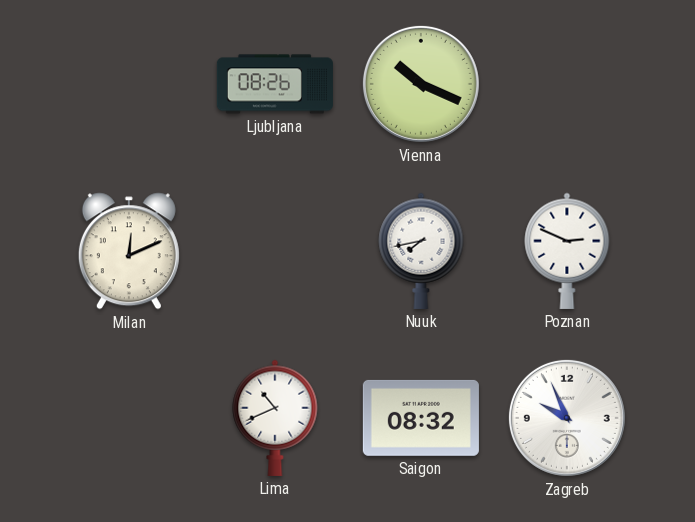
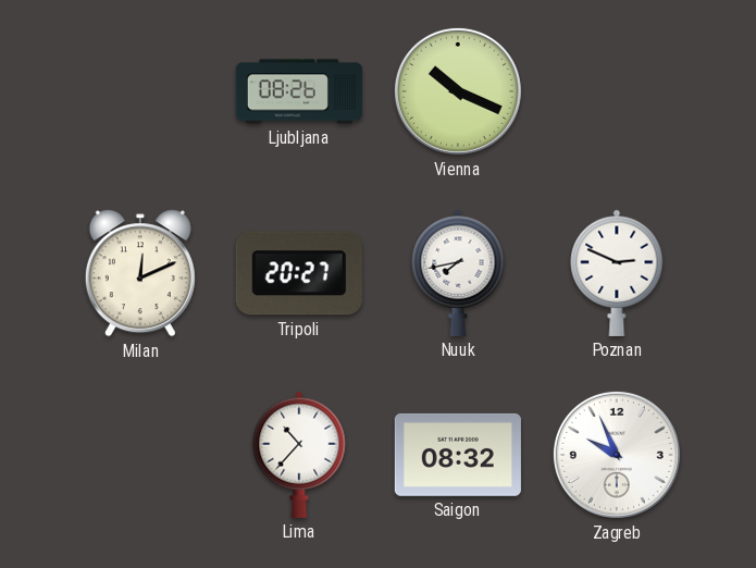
Tripoli: none -> 20:27 (299, 273)
Lima: 10:41 -> 10:37 (299, 455)
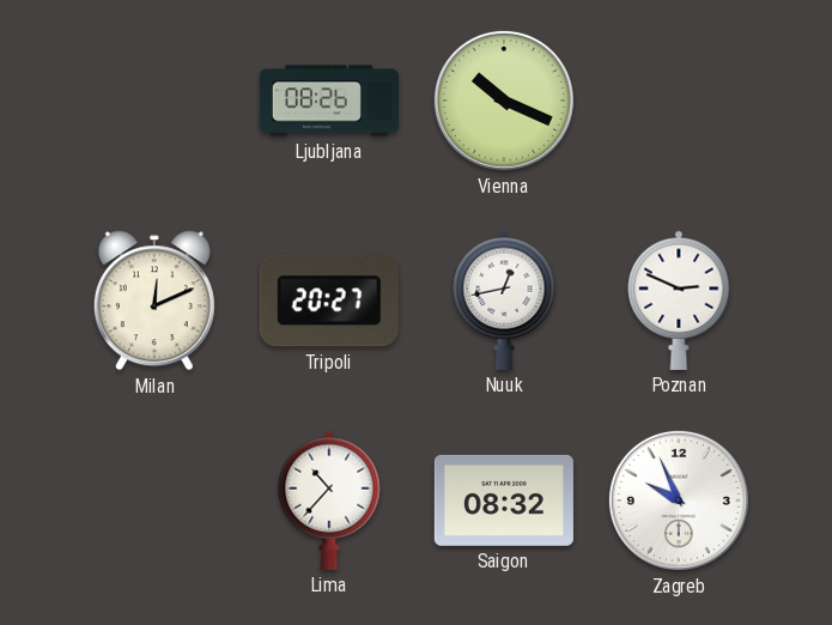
Nuuk: 7:43 -> 12:43 (504, 301)
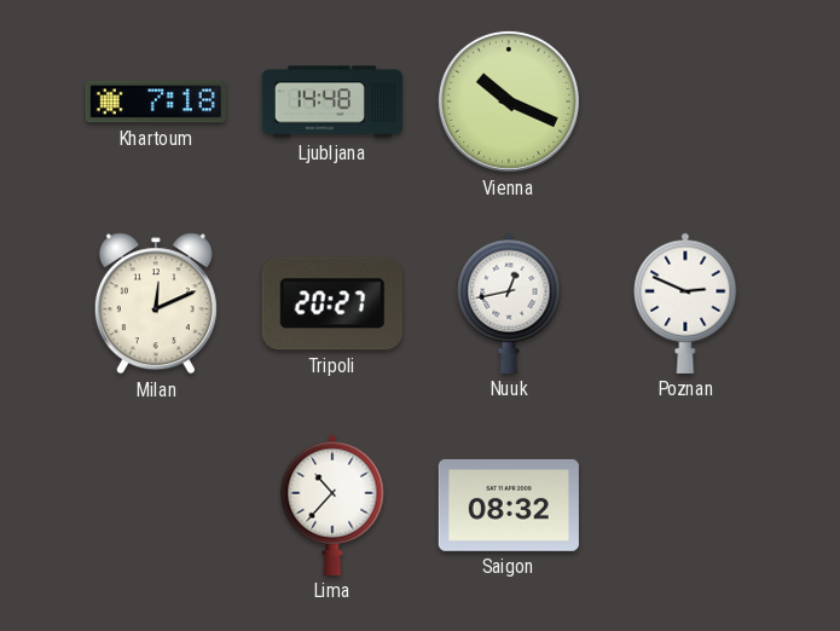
Khartoum: none -> 7:18 (156, 102)
Ljubljana: 08:26 -> 14:48 (332, 102)
Zagreb: 9:56 -> none (679, 500)
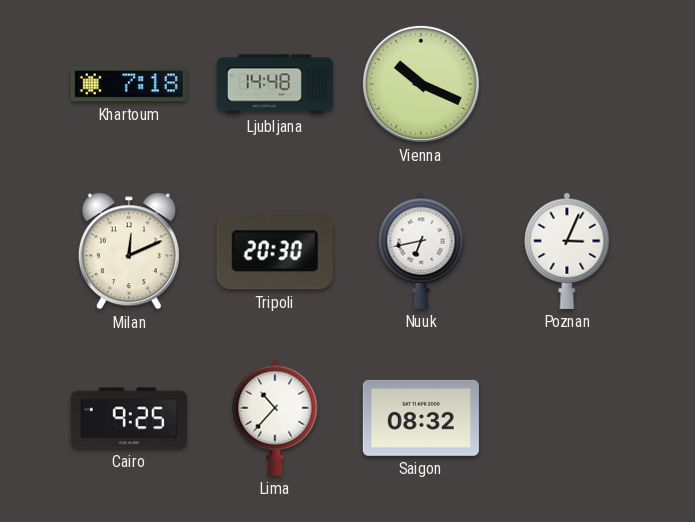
Tripoli: 20:27 -> 20:30 (275, 251)
Nuuk: 12:43 -> 6:43 (421, 251)
Poznan: 2:49 -> 3:04 (567, 251)
Cairo: none -> 9:25 (129, 418)
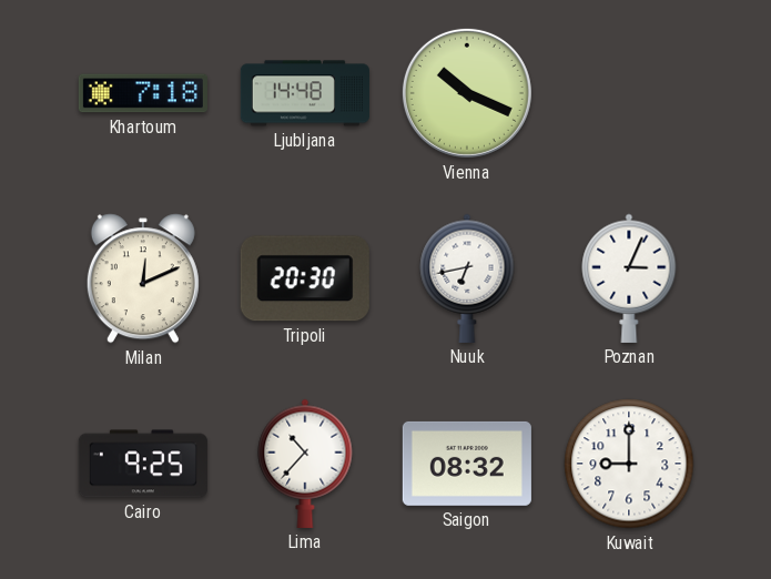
Kuwait: none -> 9:00 (629, 464)
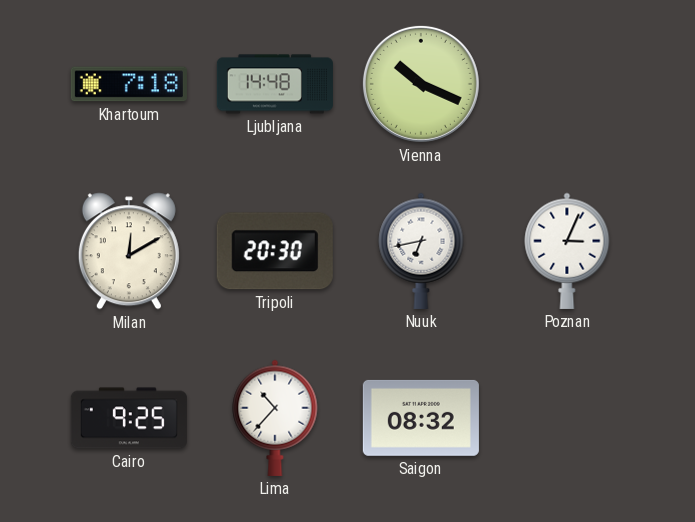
Milan: 12:11 -> 12:10 (129, 251)
Kuwait: 9:00 -> none (629, 464)
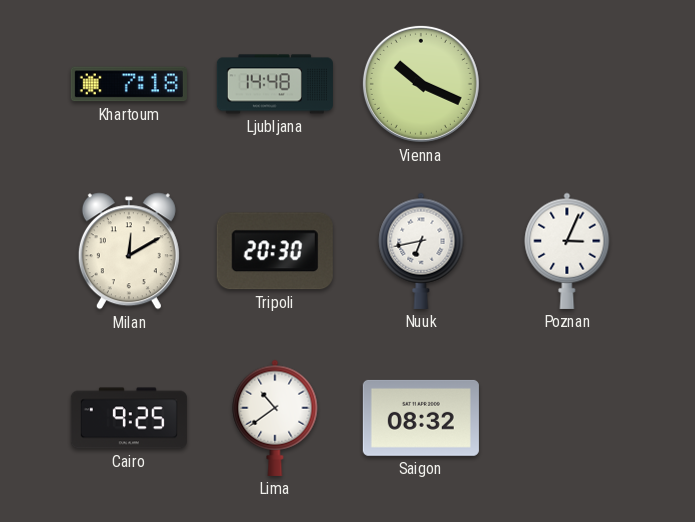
Lima: 10:37 -> 10:39 (275, 418)
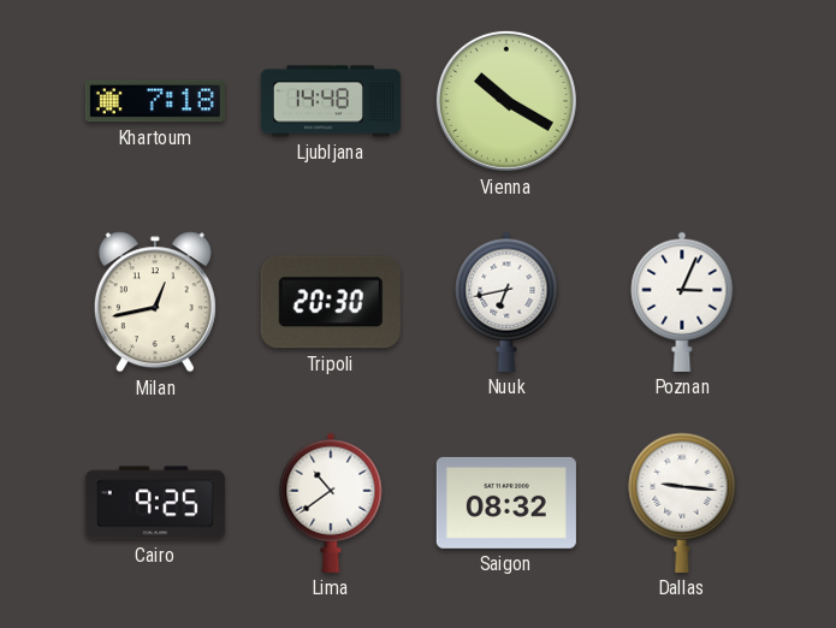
Vienna: 10:19 -> 10:20 (506, 101)
Milan: 12:10 -> 12:43 (155, 302)
Dallas: none -> 9:16 (682, 503)
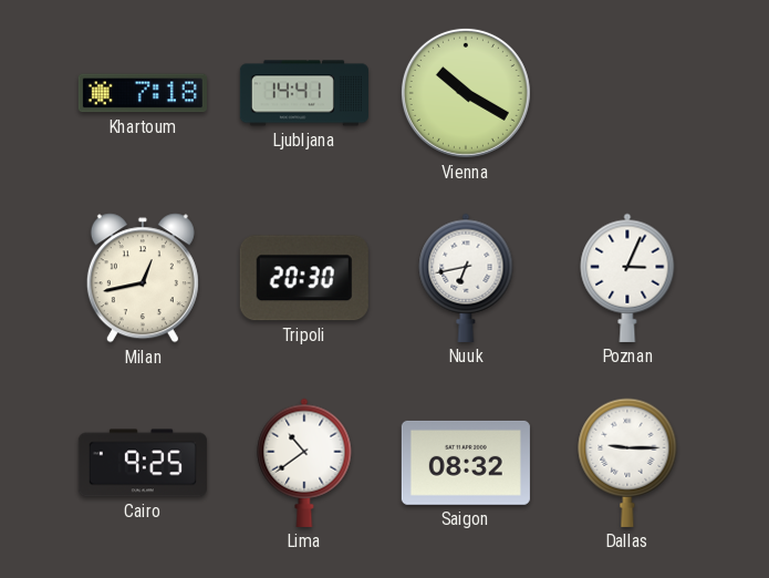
Ljubljana: 14:48 -> 14:41 (304, 93)
Dallas: 9:16 -> 9:15 (627, 463)
